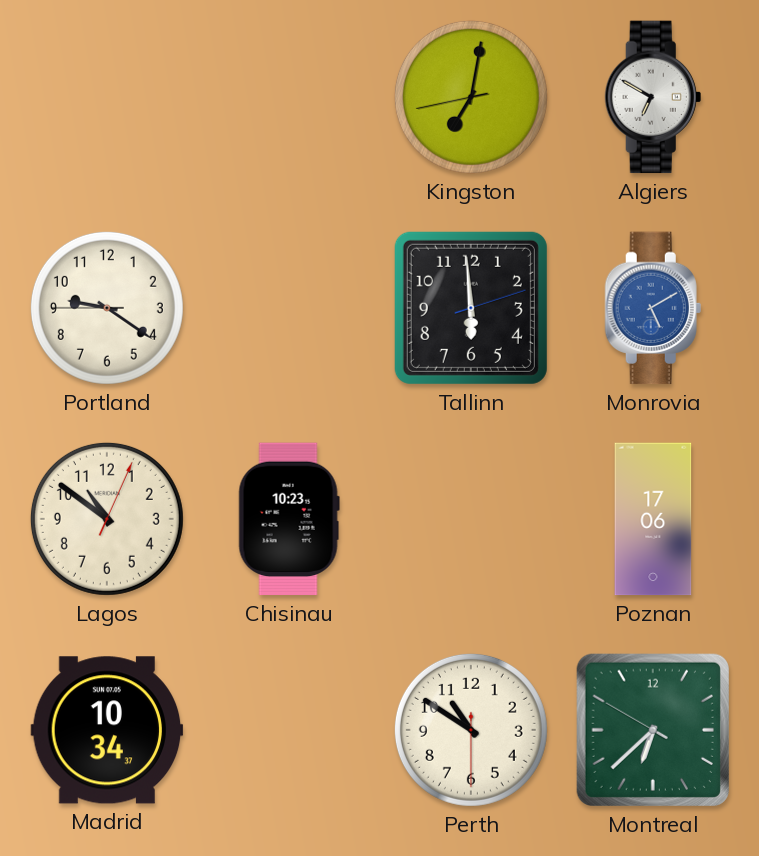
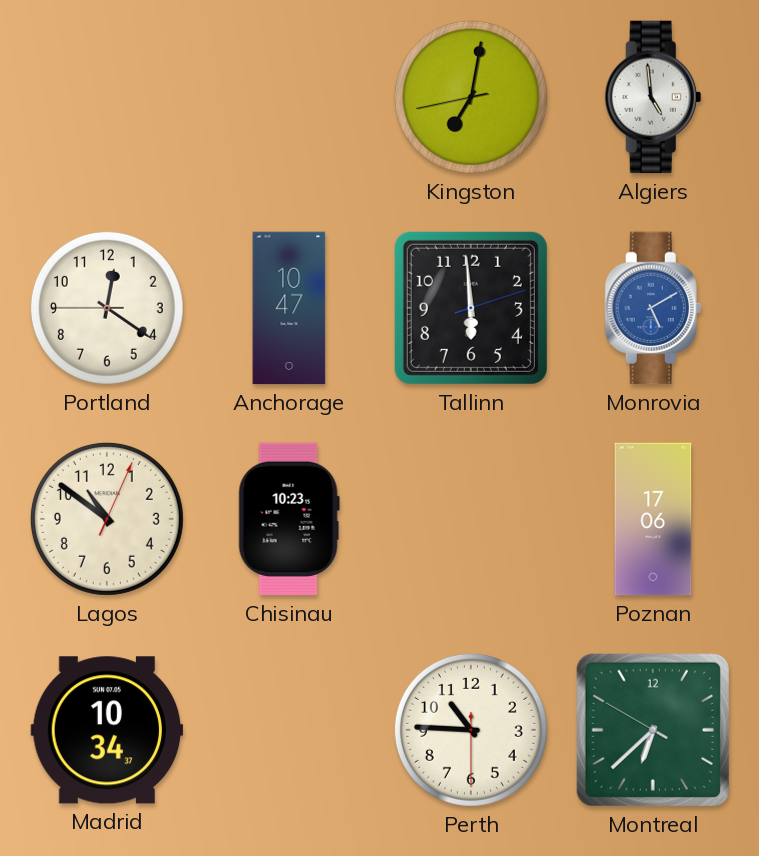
Algiers: 6:50 -> 4:59 (653, 97)
Portland: 9:20 -> 12:20 (107, 308)
Anchorage: none -> 10:47 (289, 308)
Perth: 10:50 -> 10:45 (471, 730)
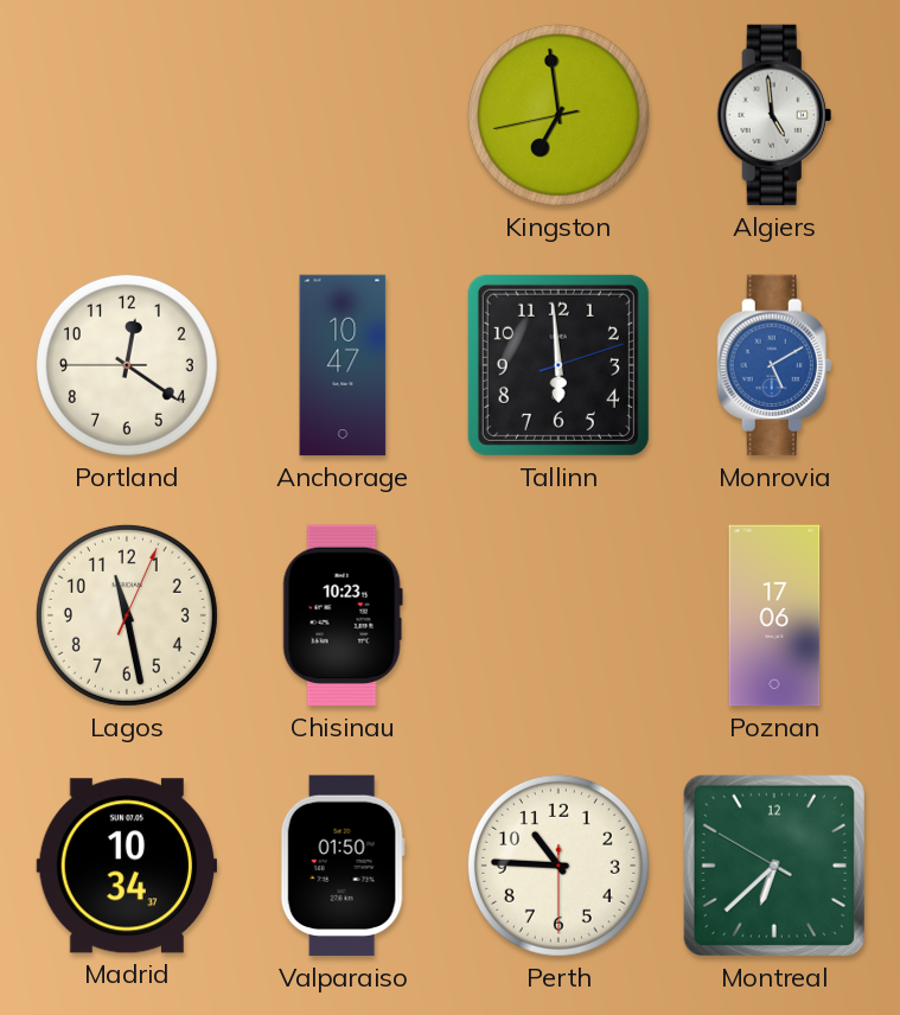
Kingston: 7:01 -> 6:58 (558, 115)
Lagos: 10:51 -> 11:28 (127, 615)
Valparaiso: none -> 01:50 (343, 866)
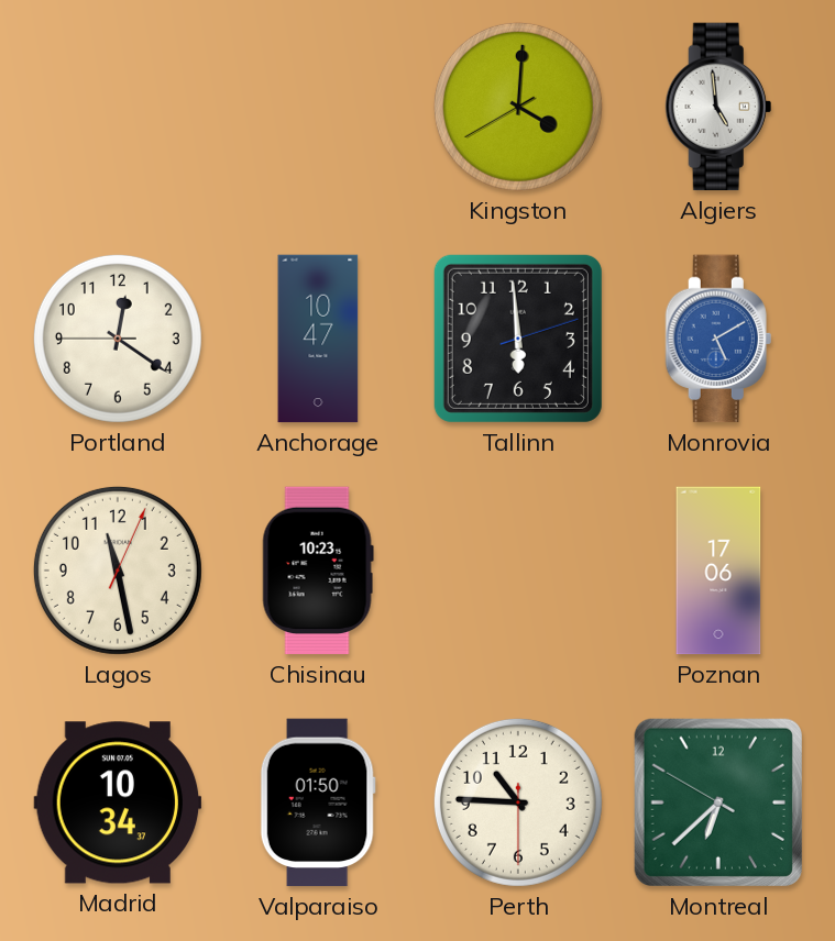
Kingston: 6:58 -> 4:00 (518, 107)
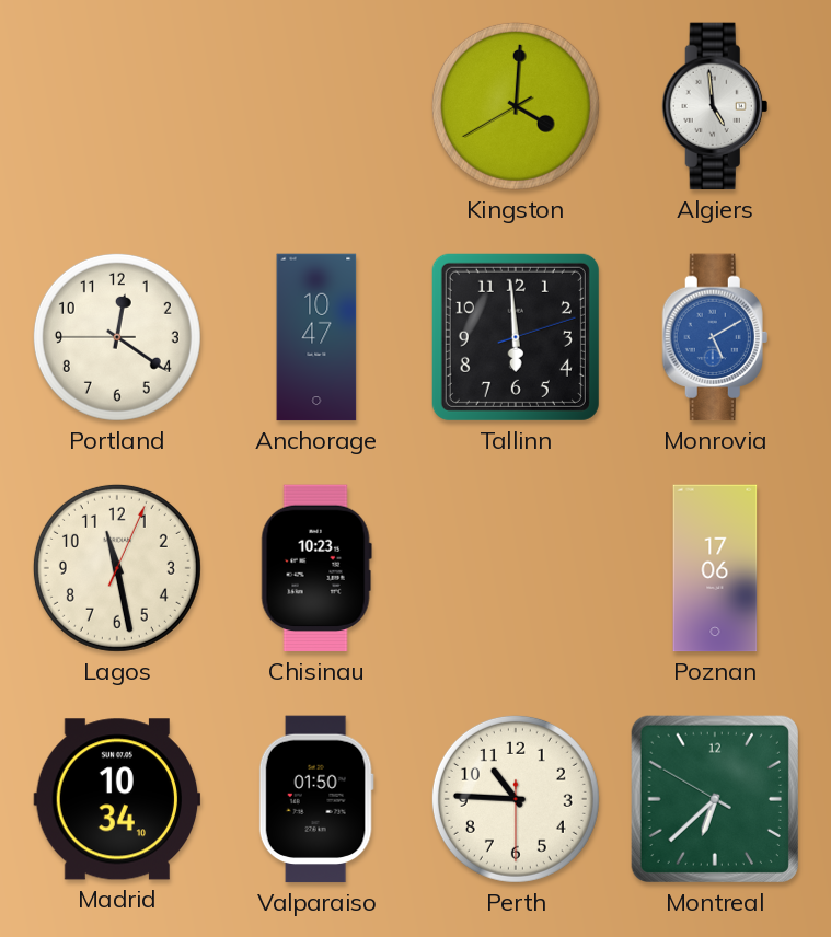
Madrid: 10:34:37 -> 10:34:10 (117, 799)
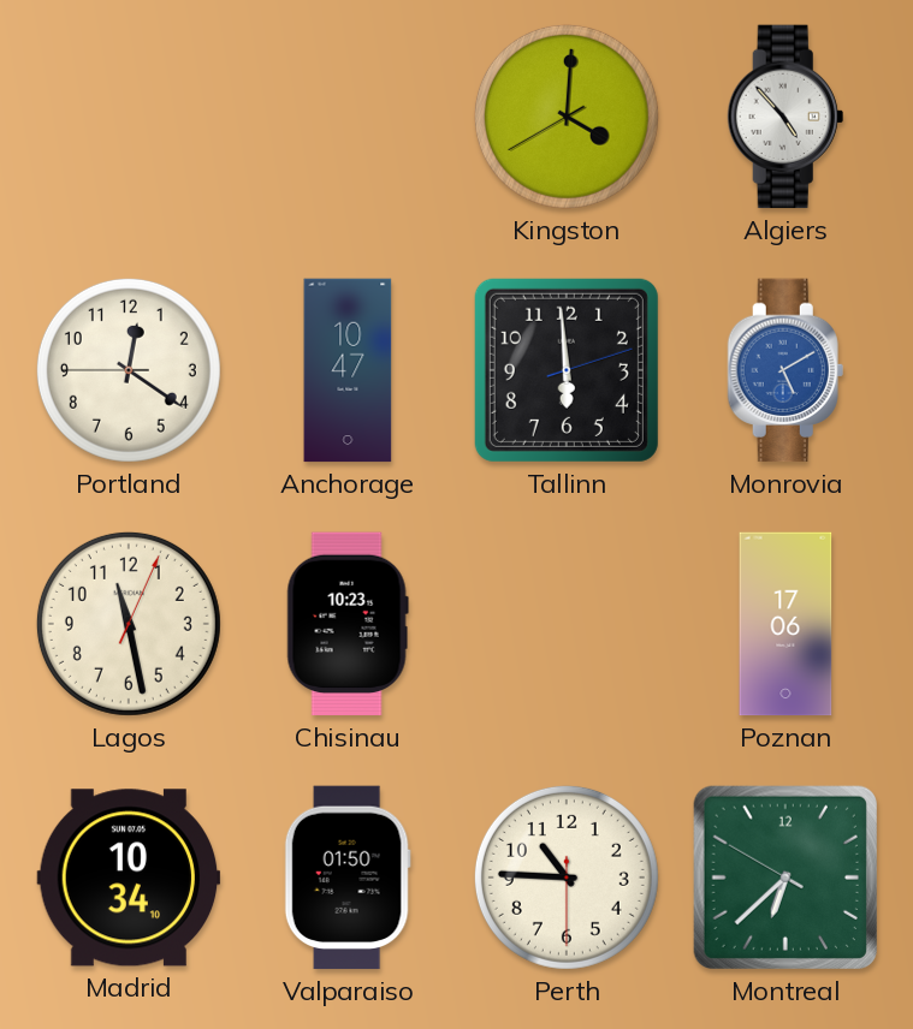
Algiers: 4:59 -> 4:53 (785, 117)
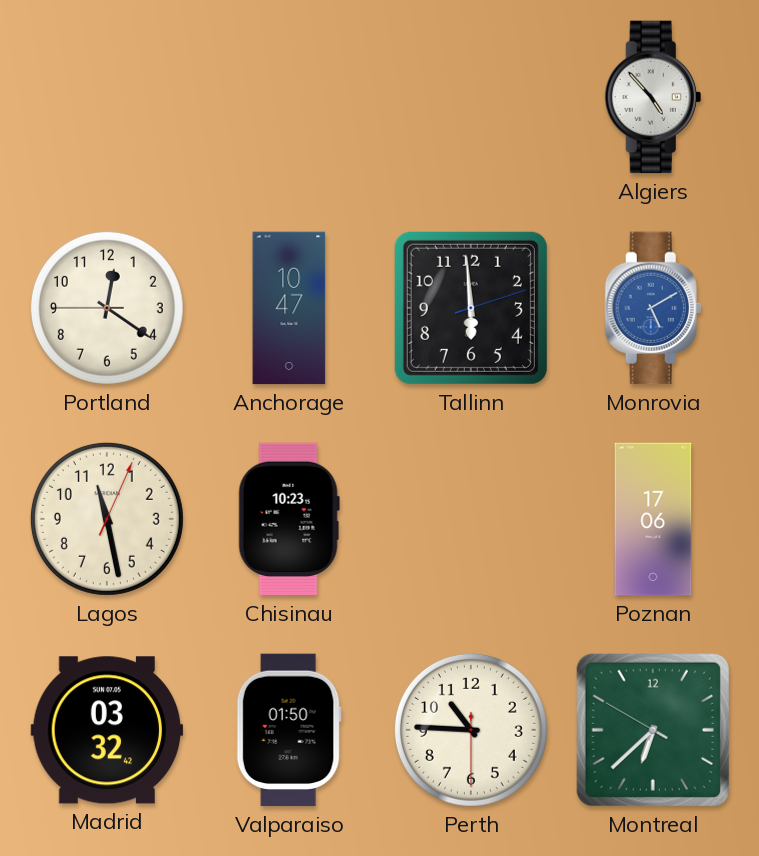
Kingston: 4:00 -> none (567, 117)
Madrid: 10:34 -> 03:32 (107, 730)
